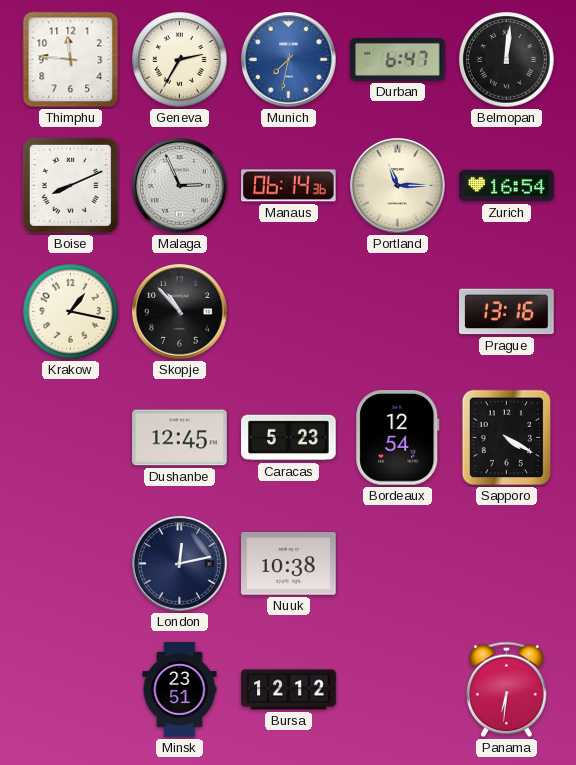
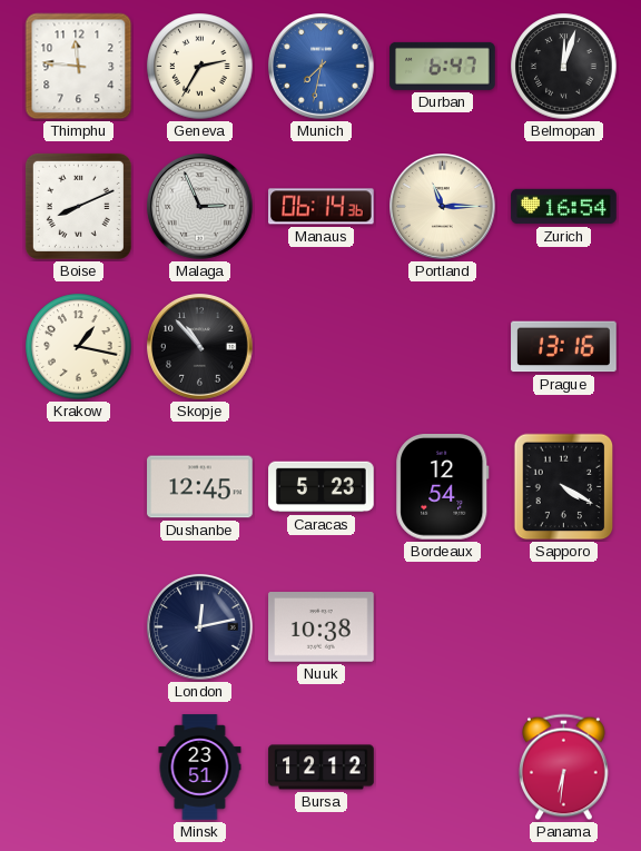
Belmopan: 12:01 -> 12:03 (564, 67)
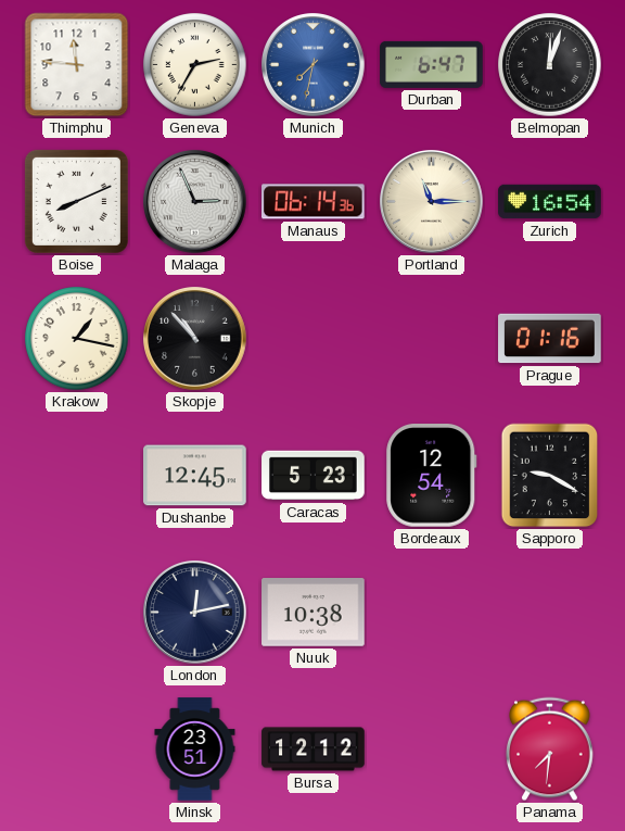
Prague: 13:16 -> 01:16 (550, 339)
Sapporo: 4:20 -> 9:20 (550, 476)
Panama: 6:31 -> 7:31 (550, 750)
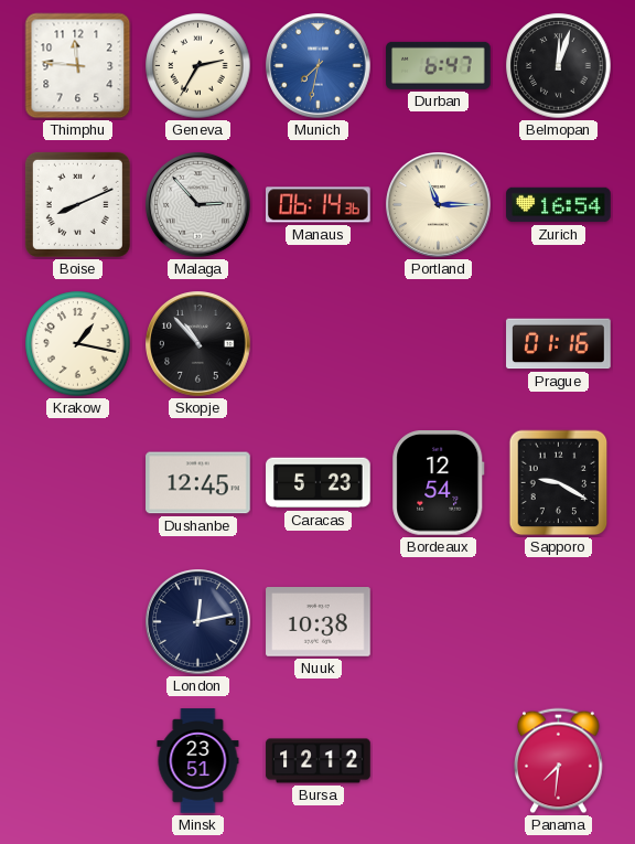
Malaga: 2:56 -> 2:53 (198, 205)
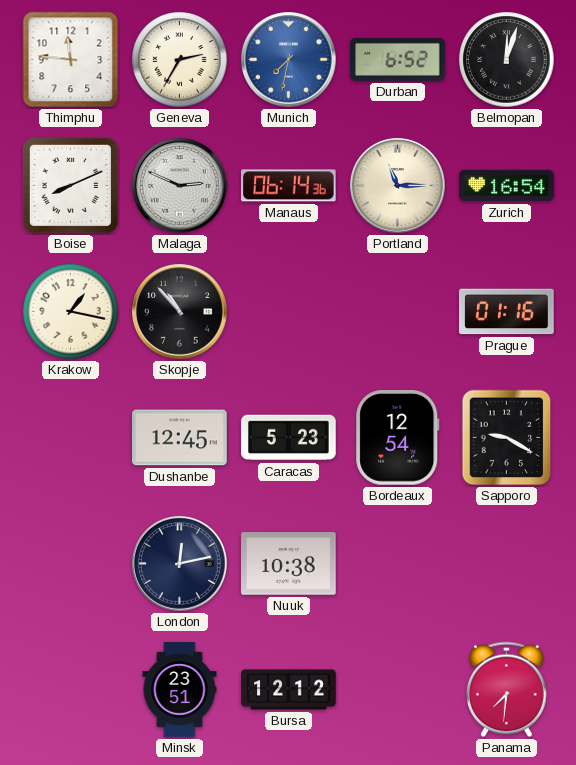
Durban: 6:47 -> 6:52 (398, 59)
Malaga: 2:53 -> 2:49 (180, 186)
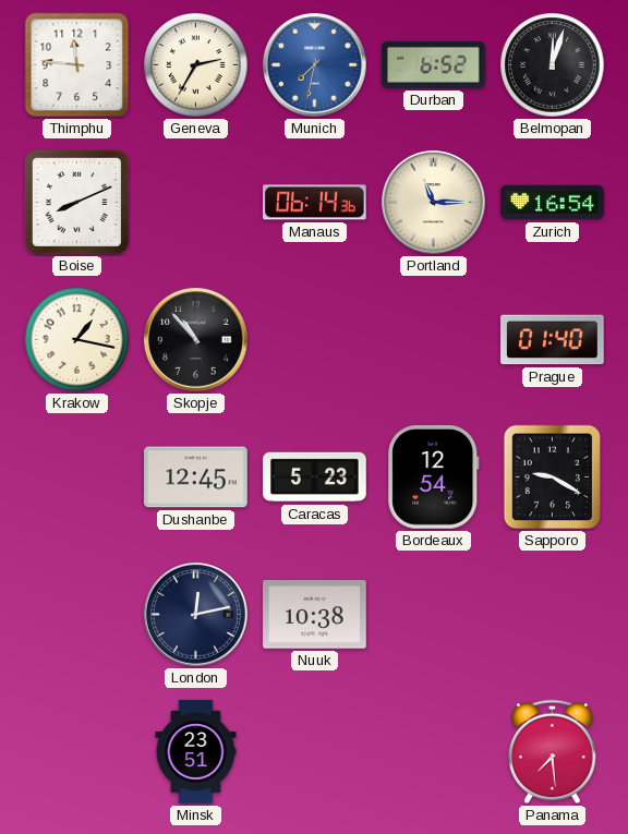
Malaga: 2:49 -> none (180, 186)
Prague: 01:16 -> 01:40 (553, 340)
Bursa: 12:12 -> none (289, 690)
Panama: 7:31 -> 7:29 (553, 752)
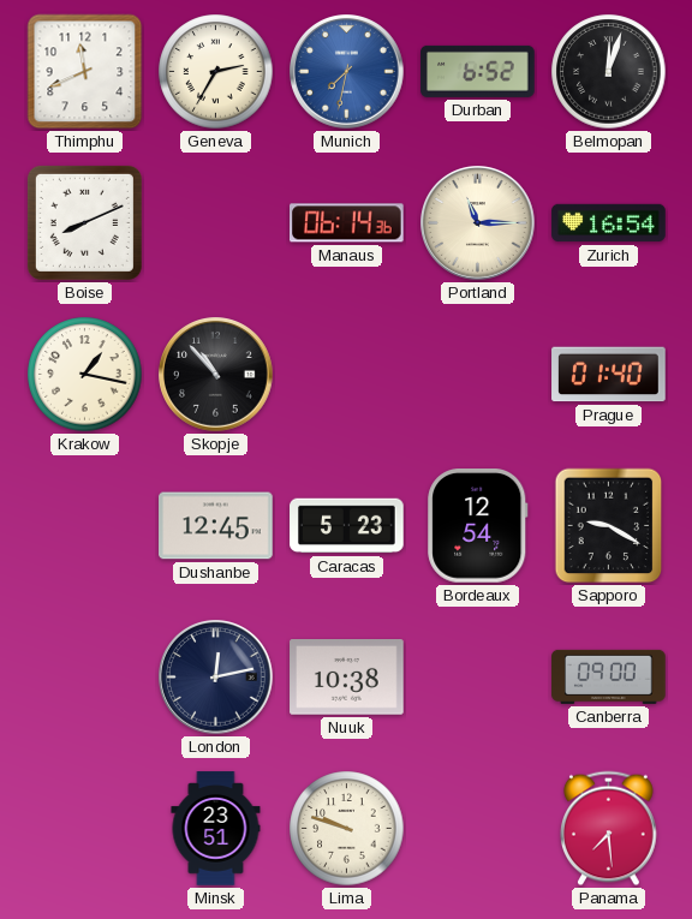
Thimphu: 11:46 -> 11:41 (85, 72)
Canberra: none -> 09:00 (609, 676)
Lima: none -> 9:48 (347, 829)
